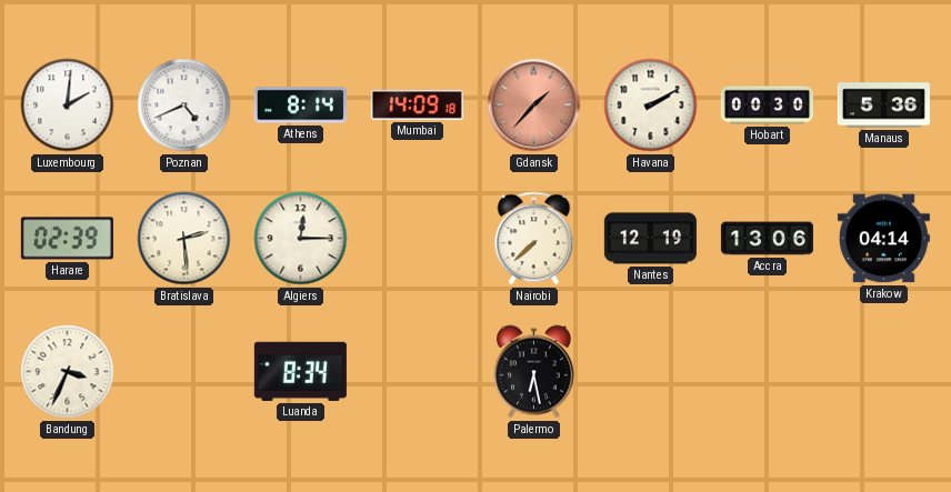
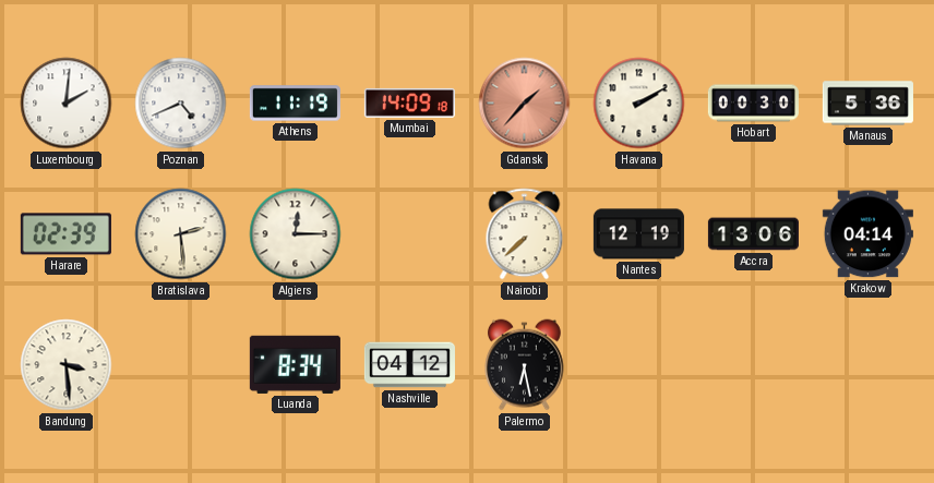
Athens: 8:14 -> 11:19 (295, 104)
Bandung: 3:34 -> 3:29 (67, 365)
Nashville: none -> 04:12 (409, 365)
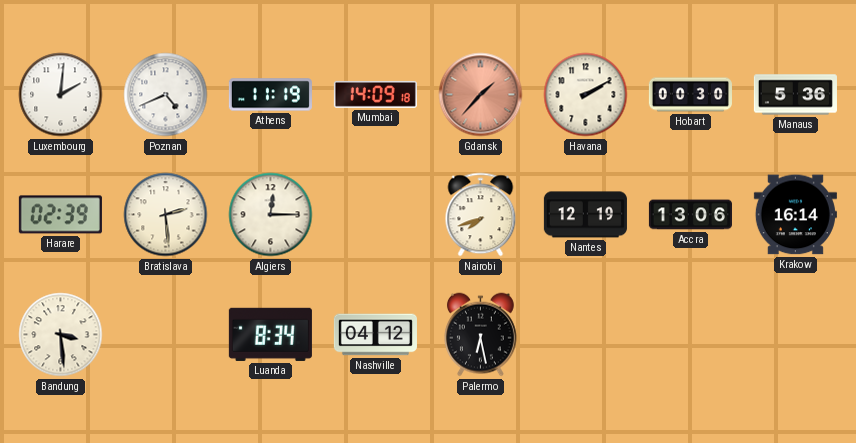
Nairobi: 7:38 -> 7:42 (481, 215)
Krakow: 04:14 -> 16:14 (795, 215)
